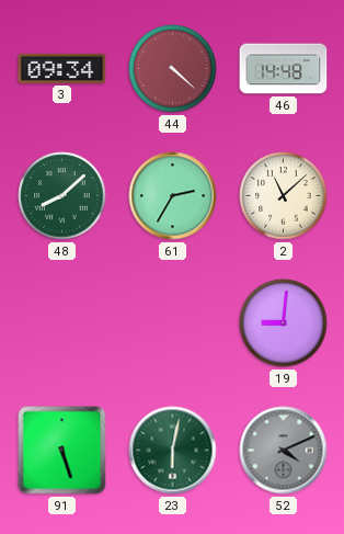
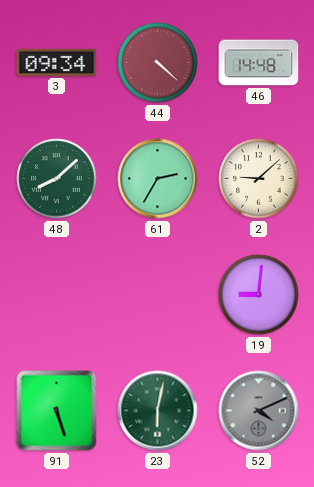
2: 11:08 -> 9:08 (259, 179)
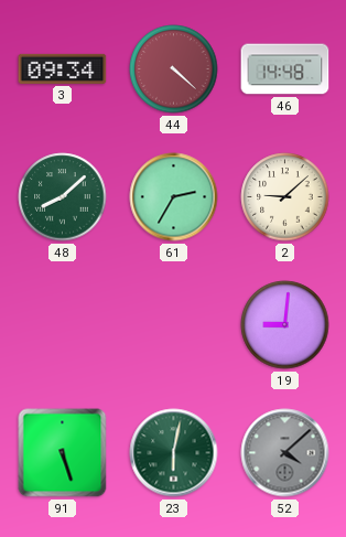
52: 4:11 -> 4:08 (285, 453)
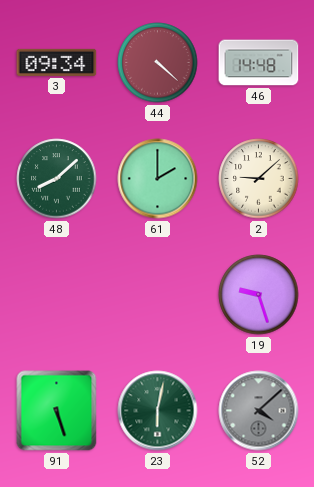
61: 2:35 -> 2:00 (158, 179)
19: 9:01 -> 9:27 (259, 295)
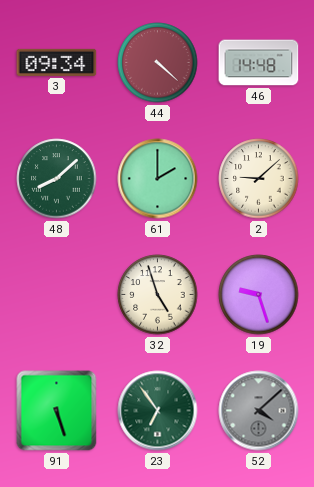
32: none -> 4:57 (158, 295)
23: 6:02 -> 6:54 (158, 411)
